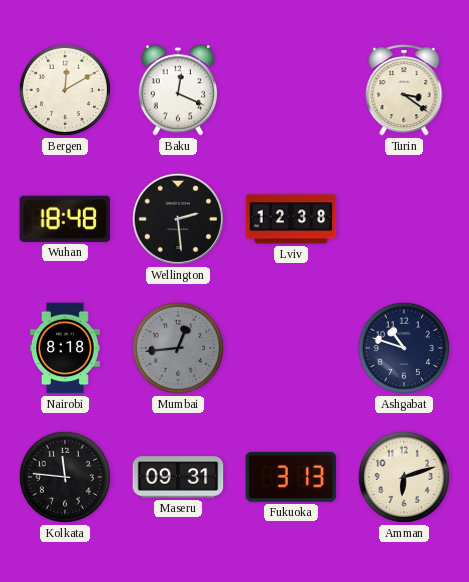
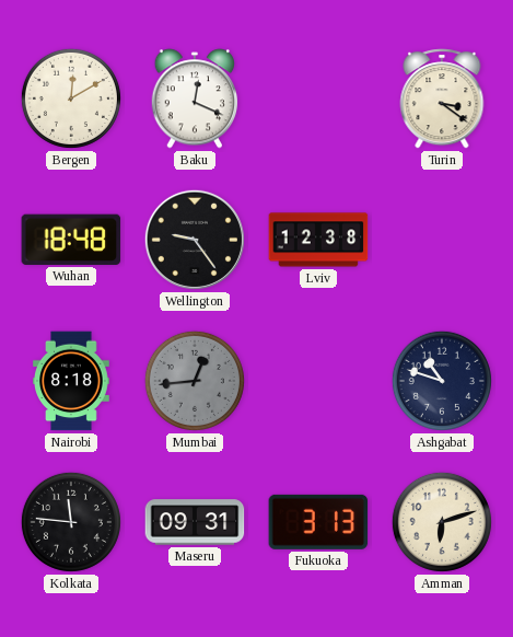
Wellington: 2:29 -> 9:24 (195, 240)
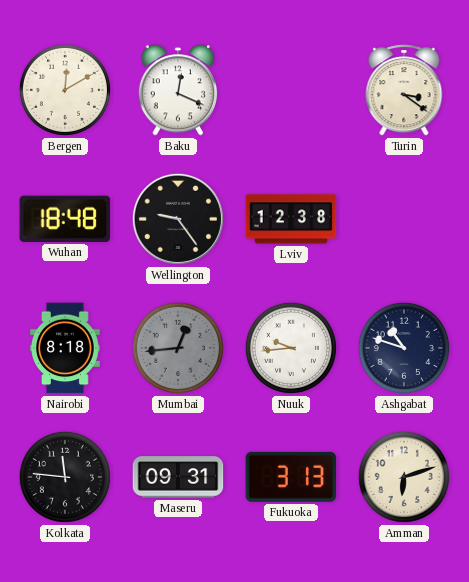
Nuuk: none -> 9:44 (291, 348)
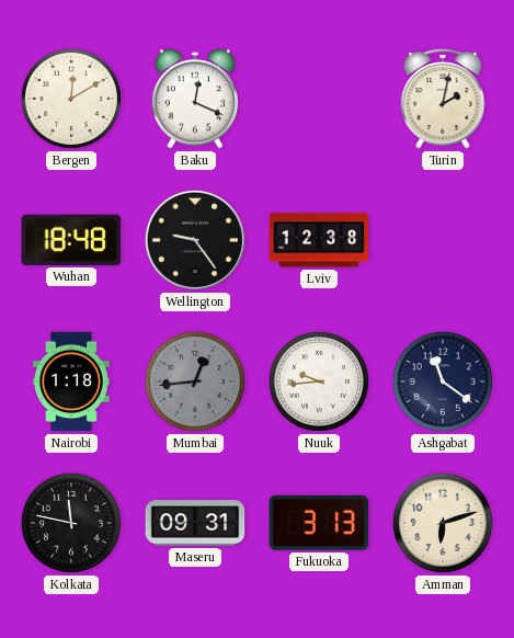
Turin: 3:21 -> 2:02 (443, 99)
Nairobi: 8:18 -> 1:18 (72, 381)
Ashgabat: 10:48 -> 11:21 (443, 381)
Kolkata: 11:46 -> 11:47 (71, 523)
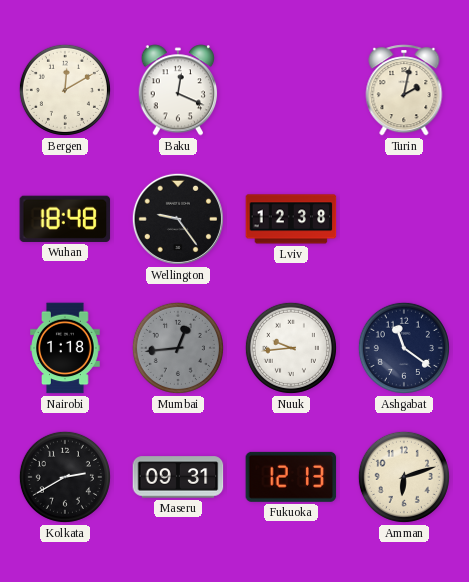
Kolkata: 11:47 -> 2:40 (65, 477)
Fukuoka: 3:13 -> 12:13 (291, 477)
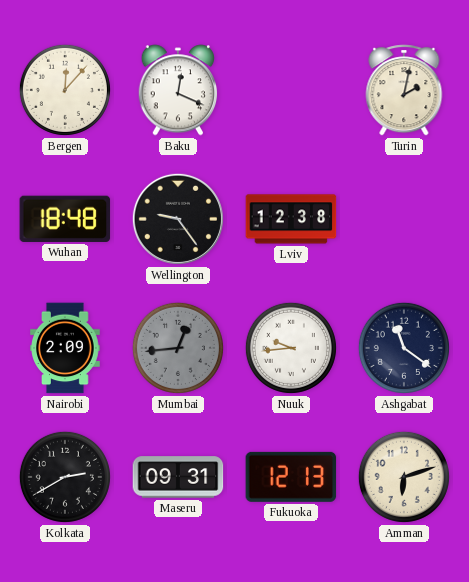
Bergen: 12:10 -> 12:07 (65, 90)
Nairobi: 1:18 -> 2:09 (66, 348)
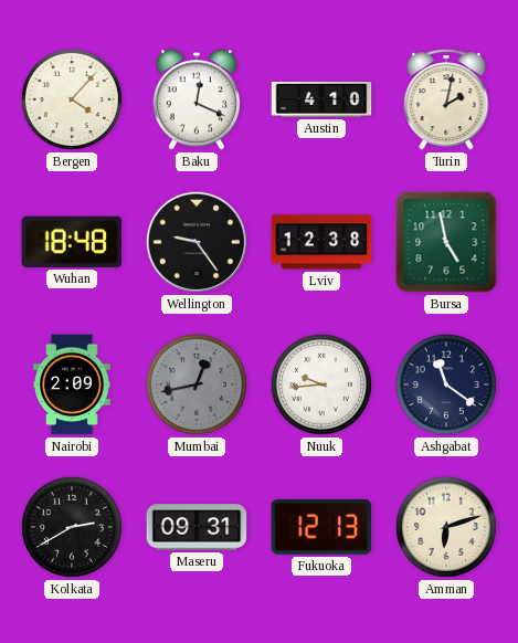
Bergen: 12:07 -> 4:07 (72, 99)
Austin: none -> 4:10 (321, 99)
Bursa: none -> 4:58 (446, 242)
Mumbai: 12:44 -> 12:43 (197, 384)
